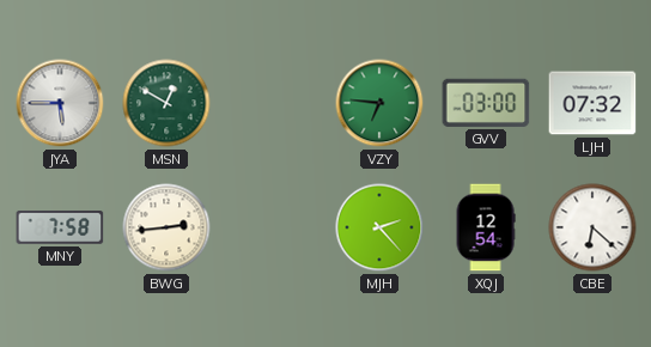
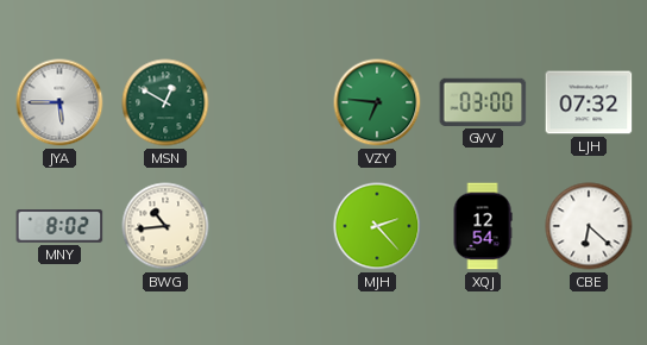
MNY: 7:58 -> 8:02 (59, 227)
BWG: 2:44 -> 10:44 (165, 226)
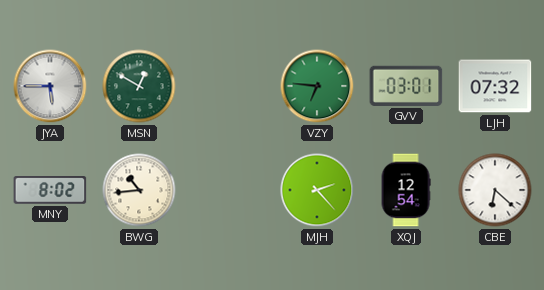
GVV: 03:00 -> 03:01 (406, 86)
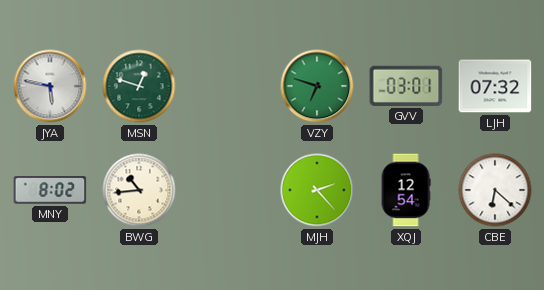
JYA: 5:45 -> 5:47 (50, 86)
MSN: 12:50 -> 12:48 (139, 86)
VZY: 6:46 -> 6:48 (317, 86)
